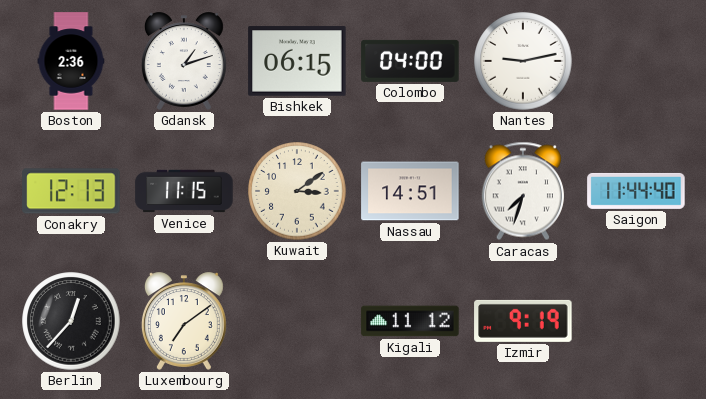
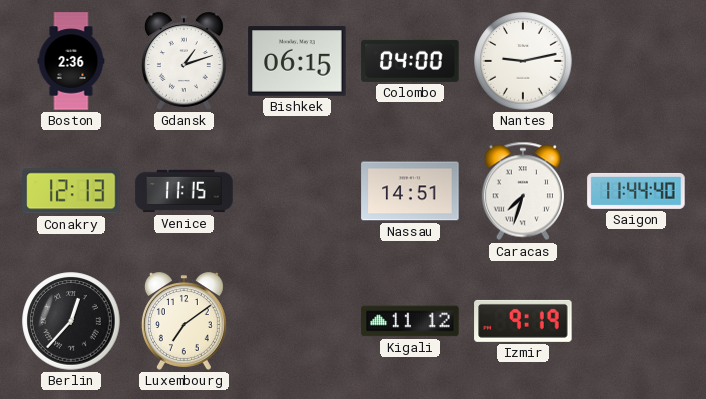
Kuwait: 3:09 -> none (297, 191)
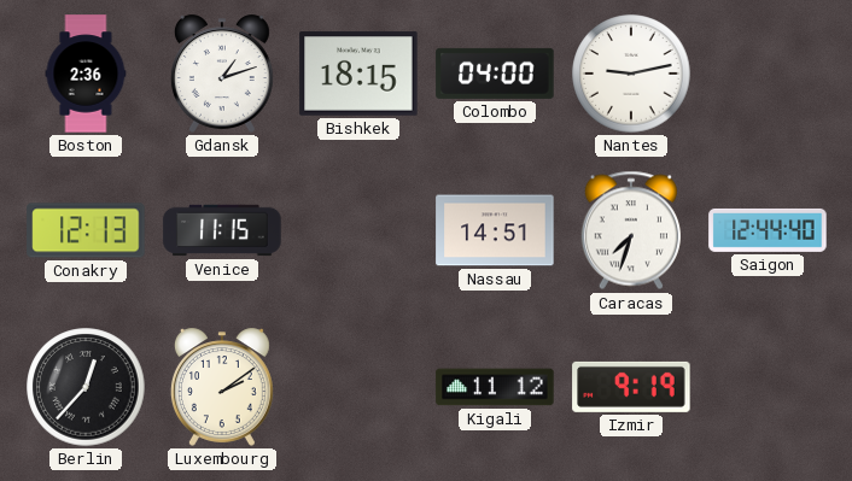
Bishkek: 06:15 -> 18:15 (358, 74)
Saigon: 11:44 -> 12:44 (768, 230)
Luxembourg: 7:09 -> 2:09 (222, 387)
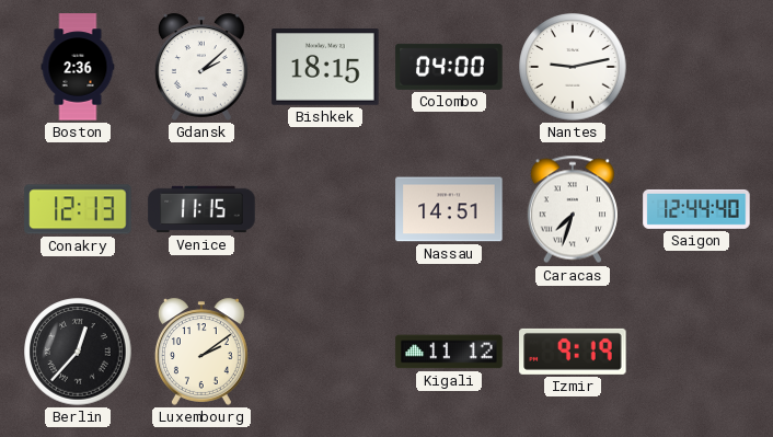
Gdansk: 1:12 -> 2:08 (201, 67)
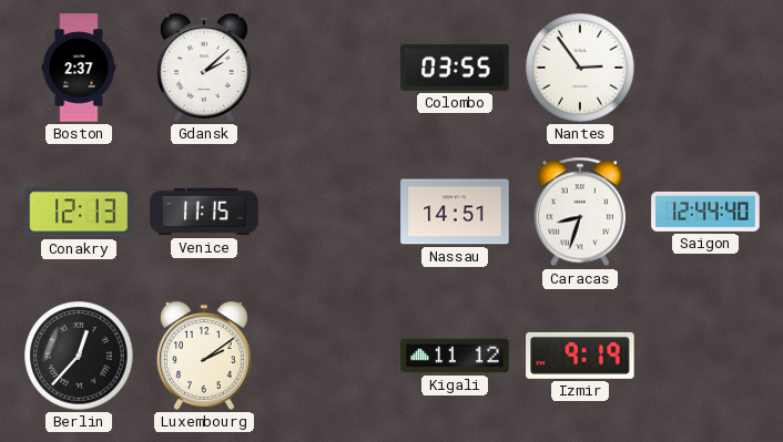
Boston: 2:36 -> 2:37 (79, 68)
Bishkek: 18:15 -> none (325, 67)
Colombo: 04:00 -> 03:55 (455, 68)
Nantes: 9:13 -> 2:54 (580, 68)
Caracas: 7:33 -> 8:33 (580, 212)
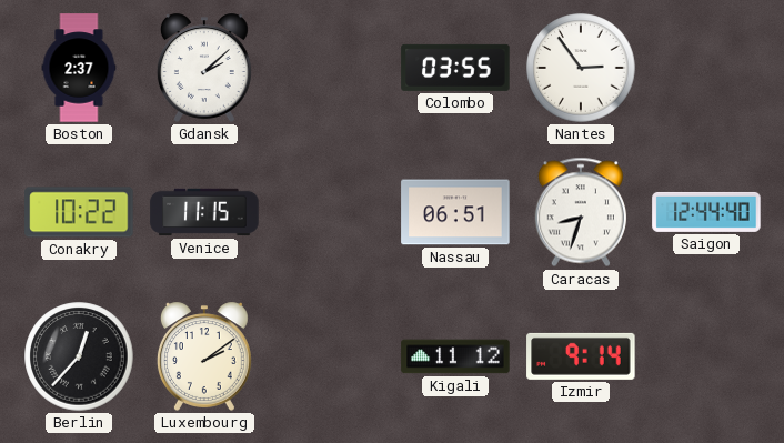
Conakry: 12:13 -> 10:22 (79, 212)
Nassau: 14:51 -> 06:51 (455, 212)
Izmir: 9:19 -> 9:14 (581, 356)
